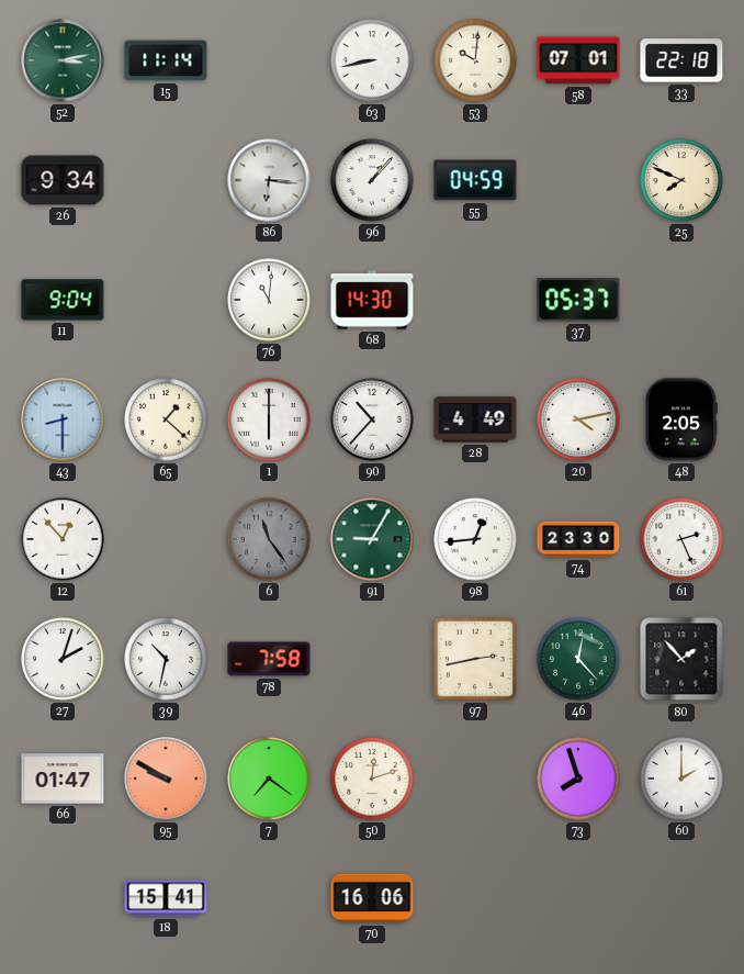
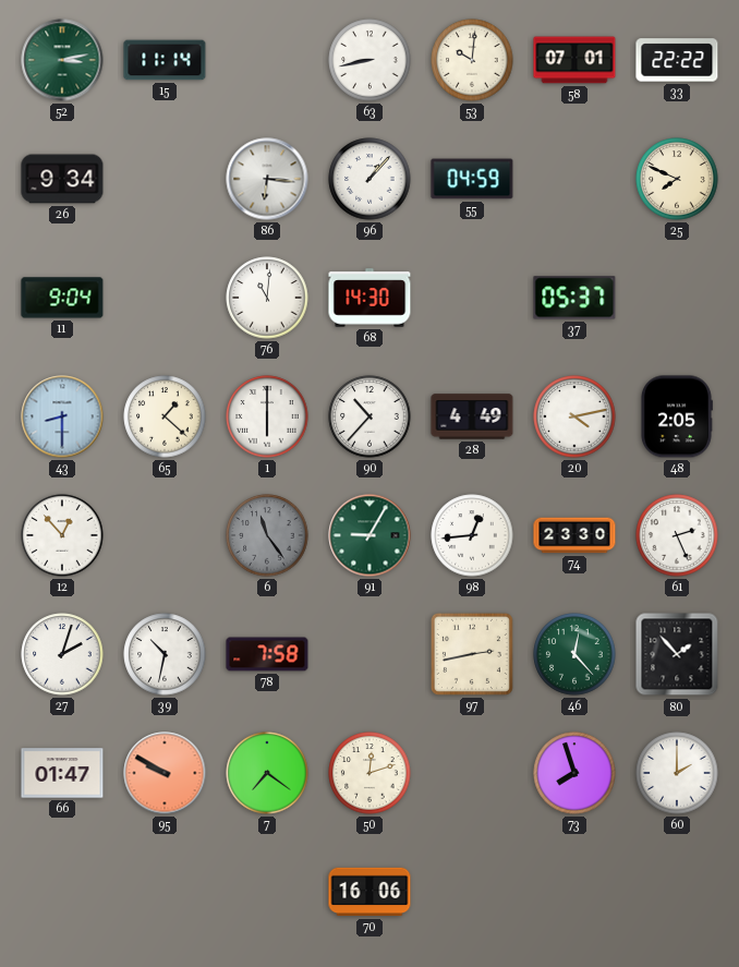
33: 22:18 -> 22:22 (677, 60)
18: 15:41 -> none (166, 898)
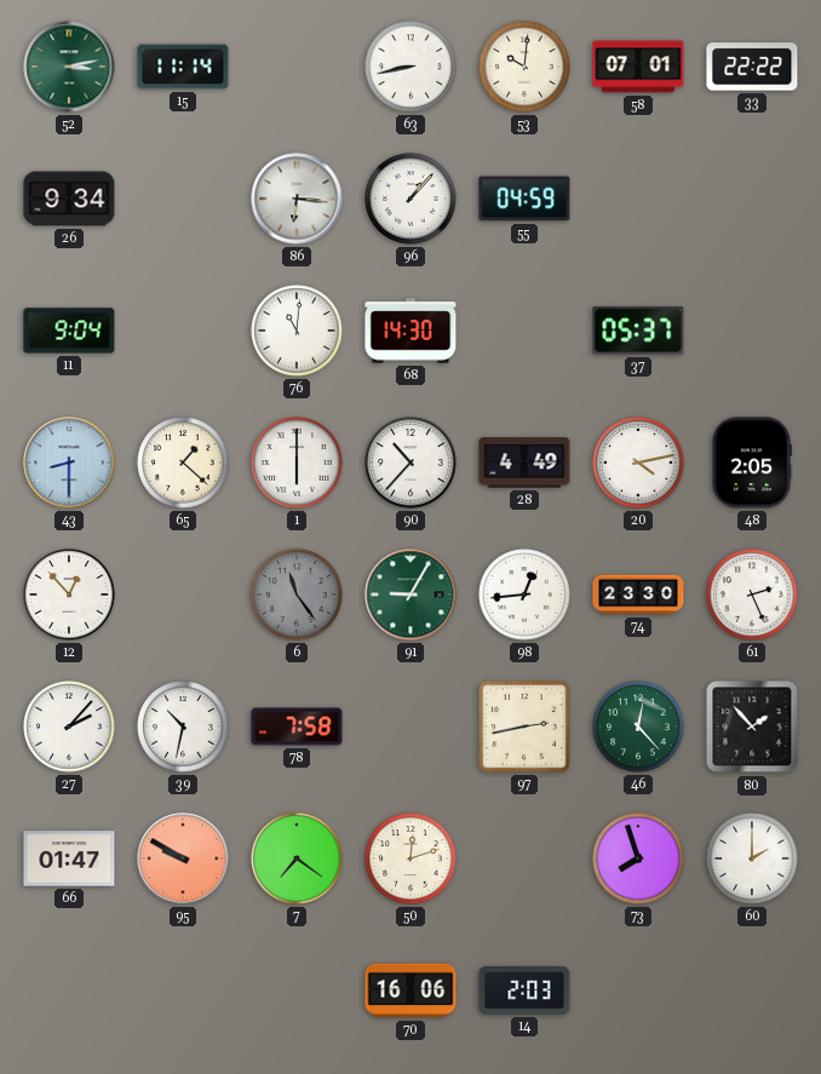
25: 7:49 -> none (677, 179)
27: 2:03 -> 2:07 (69, 726)
14: none -> 2:03 (524, 990)
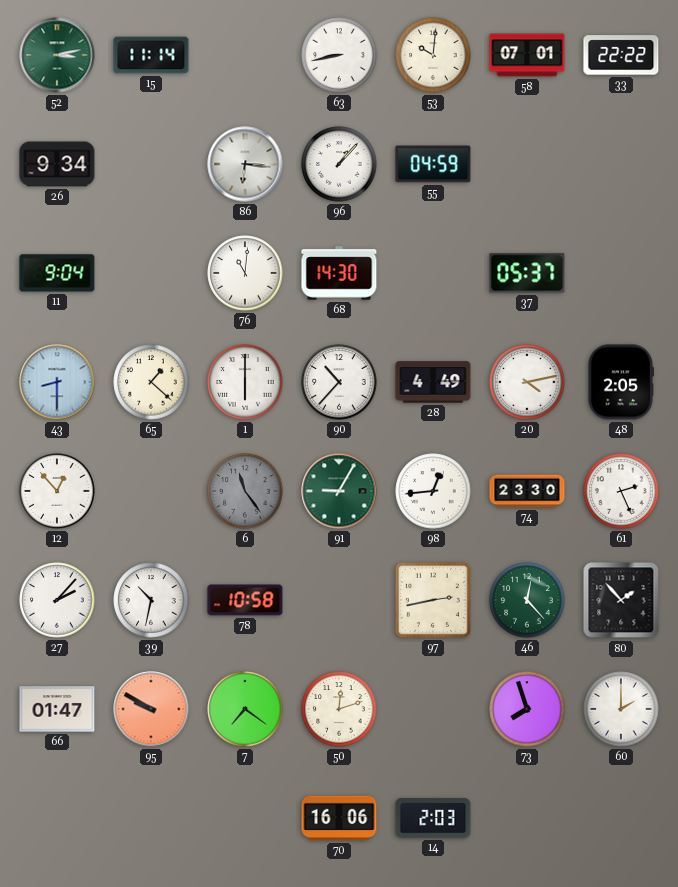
78: 7:58 -> 10:58 (245, 600)
